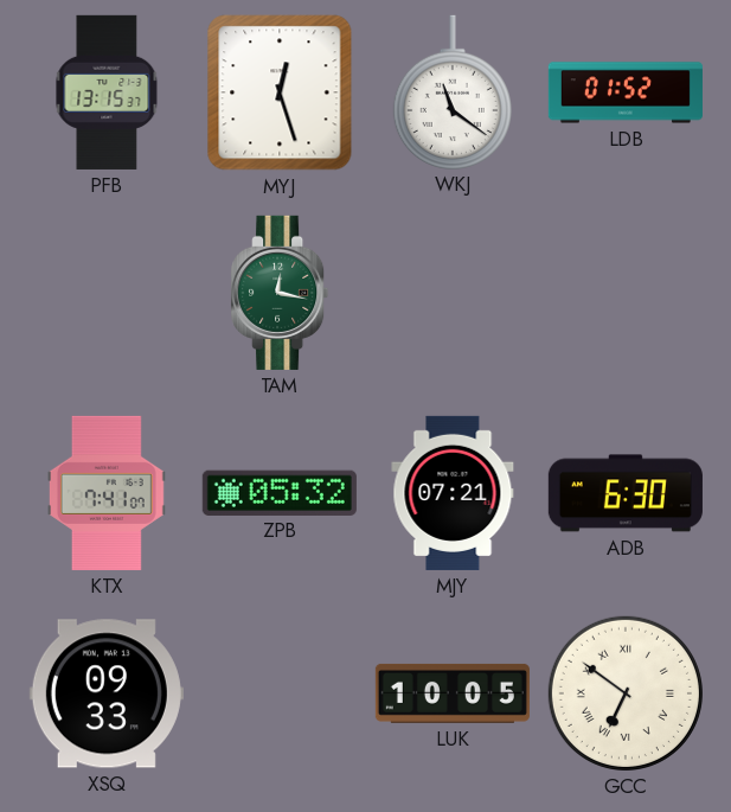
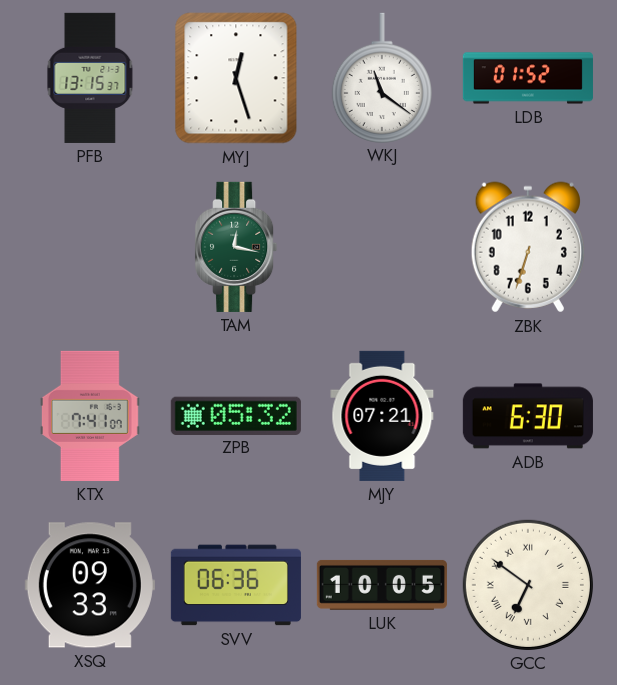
ZBK: none -> 6:33 (528, 247)
SVV: none -> 06:36 (236, 585)
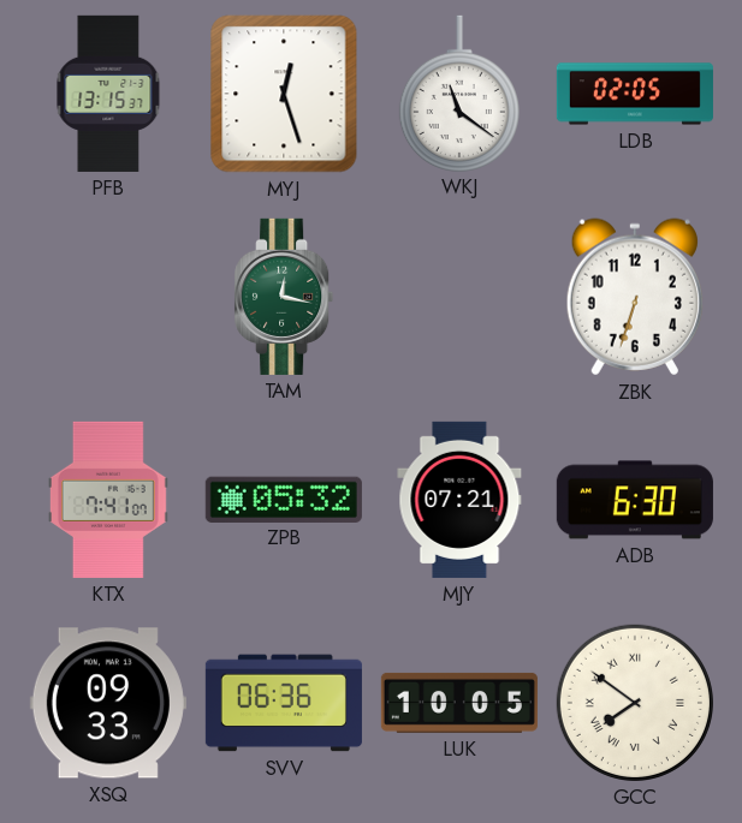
LDB: 01:52 -> 02:05 (635, 94)
GCC: 6:51 -> 7:51 (635, 703)
